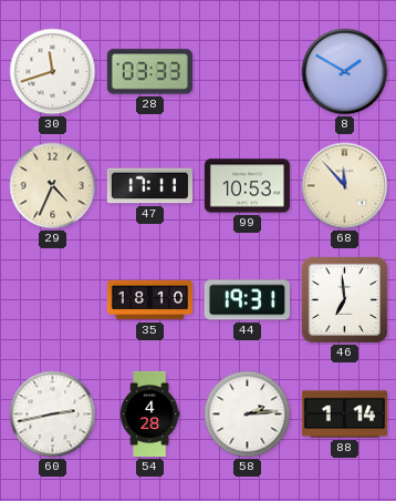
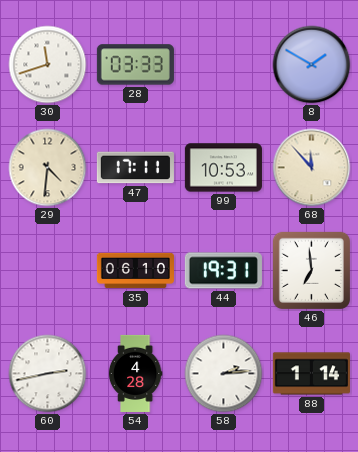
29: 4:34 -> 4:31 (48, 168)
35: 18:10 -> 06:10 (135, 271)
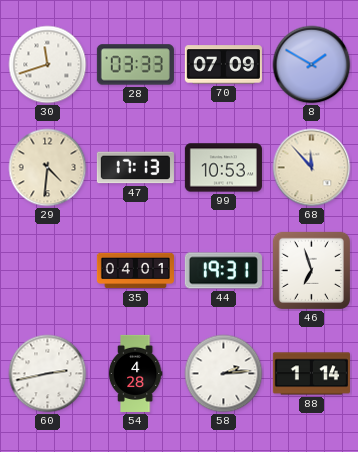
70: none -> 07:09 (223, 65)
47: 17:11 -> 17:13 (135, 168)
35: 06:10 -> 04:01 (135, 271)
46: 6:59 -> 6:57 (311, 270)
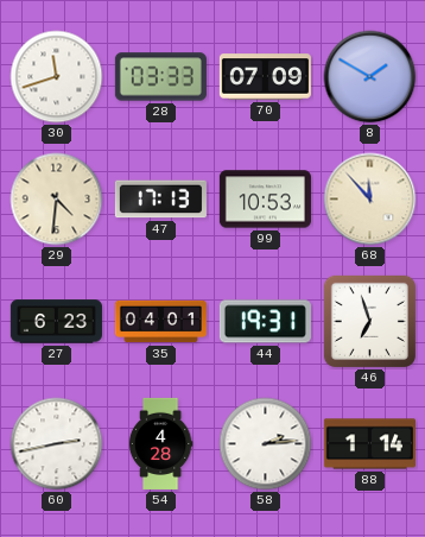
27: none -> 6:23 (56, 322)
